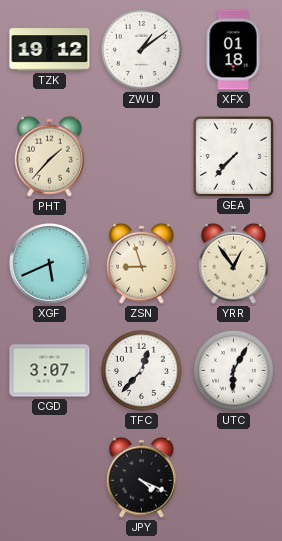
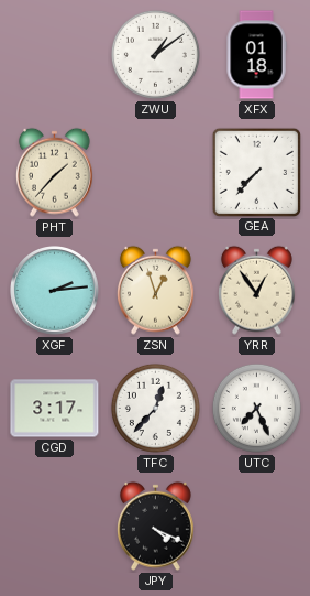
TZK: 19:12 -> none (50, 50)
XGF: 5:41 -> 2:14 (55, 291)
ZSN: 8:57 -> 12:57 (155, 290)
CGD: 3:07 -> 3:17 (55, 409)
UTC: 6:05 -> 7:26 (256, 408)
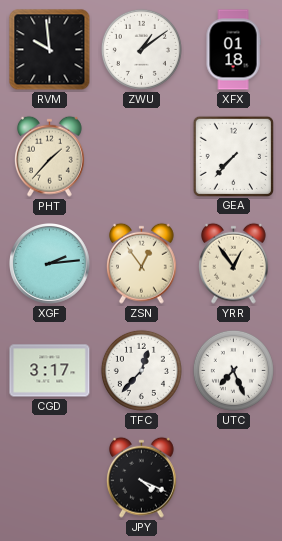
RVM: none -> 9:59 (50, 50)
ZSN: 12:57 -> 12:54 (141, 263)
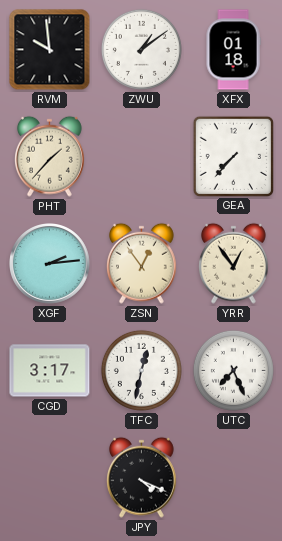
TFC: 12:37 -> 12:32 (141, 370)
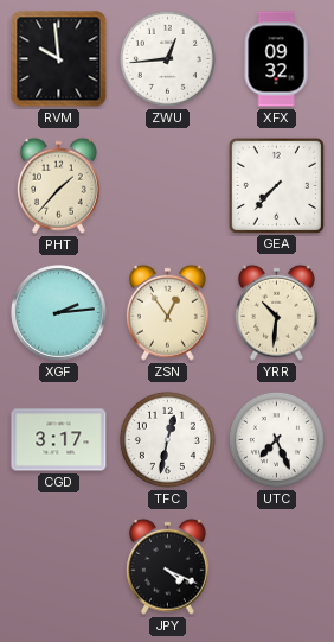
ZWU: 1:09 -> 12:44 (167, 58)
XFX: 01:18 -> 09:32 (276, 59)
YRR: 12:54 -> 10:31 (276, 312)
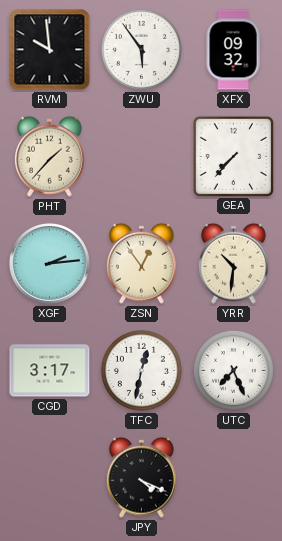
ZWU: 12:44 -> 5:54 (141, 49)
